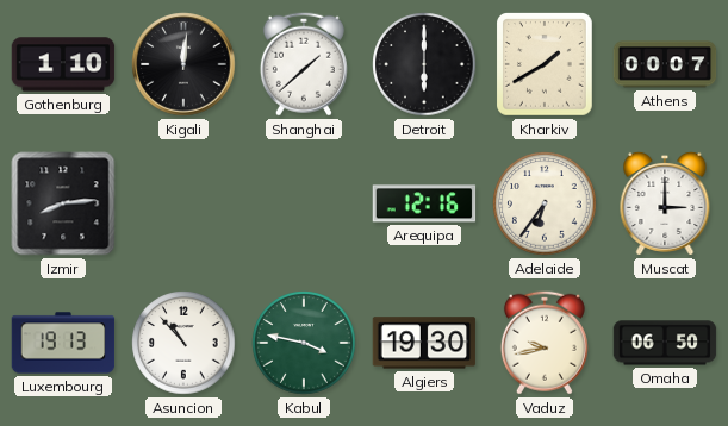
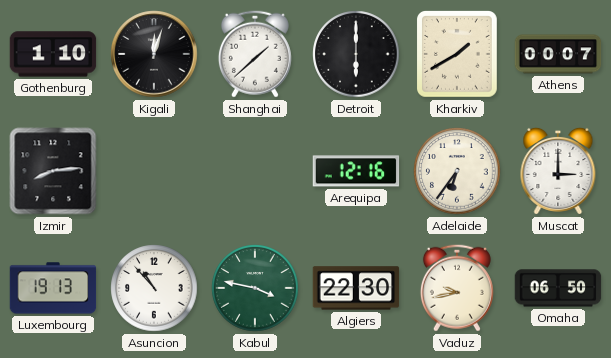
Kigali: 12:01 -> 12:03 (154, 54)
Algiers: 19:30 -> 22:30 (356, 288)
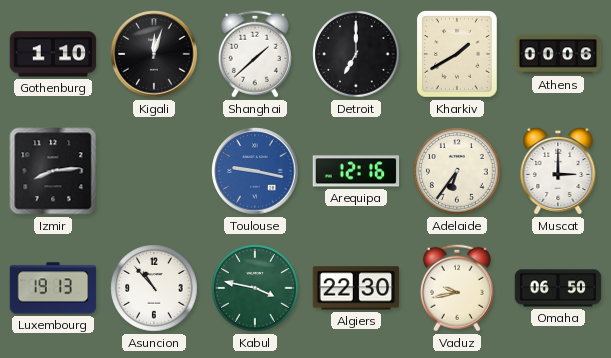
Detroit: 6:00 -> 7:00 (356, 54)
Athens: 00:07 -> 00:06 (558, 54)
Toulouse: none -> 9:17 (255, 171)
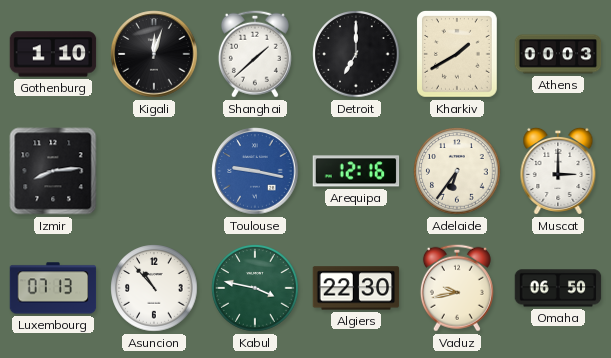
Athens: 00:06 -> 00:03 (558, 54)
Luxembourg: 19:13 -> 07:13 (53, 288)
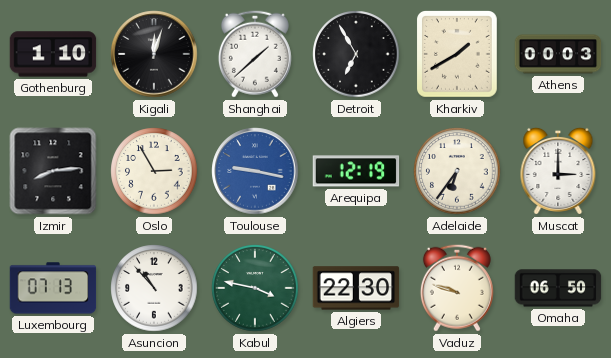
Detroit: 7:00 -> 6:55 (356, 54)
Oslo: none -> 2:55 (154, 171)
Arequipa: 12:16 -> 12:19 (356, 171)
Vaduz: 9:43 -> 9:48 (457, 288)
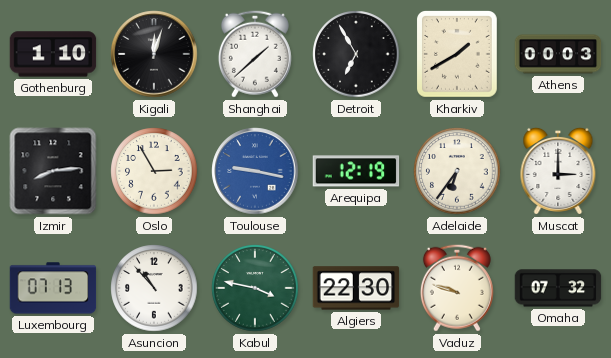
Omaha: 06:50 -> 07:32 (558, 288)
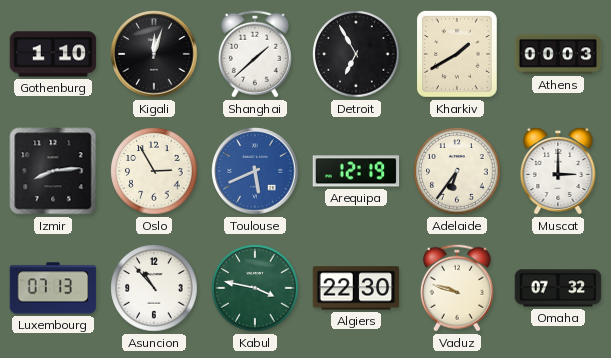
Toulouse: 9:17 -> 5:41 (255, 171)
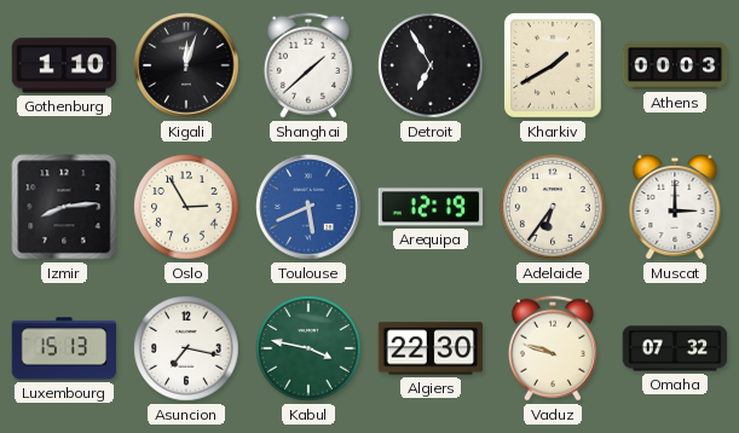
Luxembourg: 07:13 -> 15:13 (64, 348)
Asuncion: 10:53 -> 7:17 (186, 348)
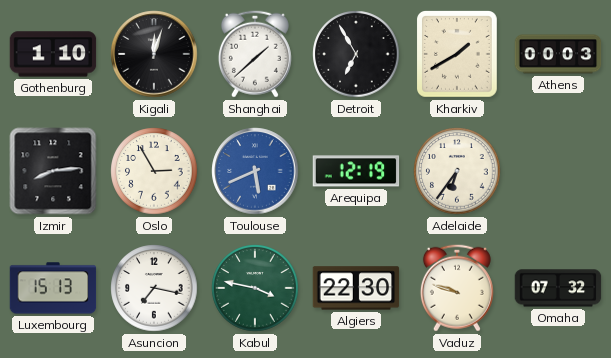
Muscat: 3:00 -> none (675, 207)
